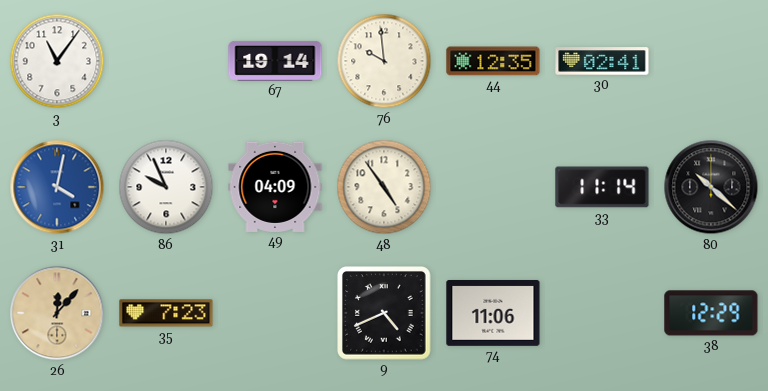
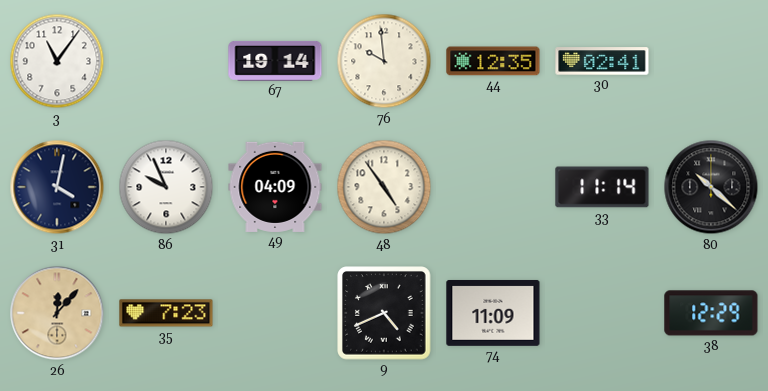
31 dial: blue -> navy (57, 187)
74: 11:06 -> 11:09 (493, 313)
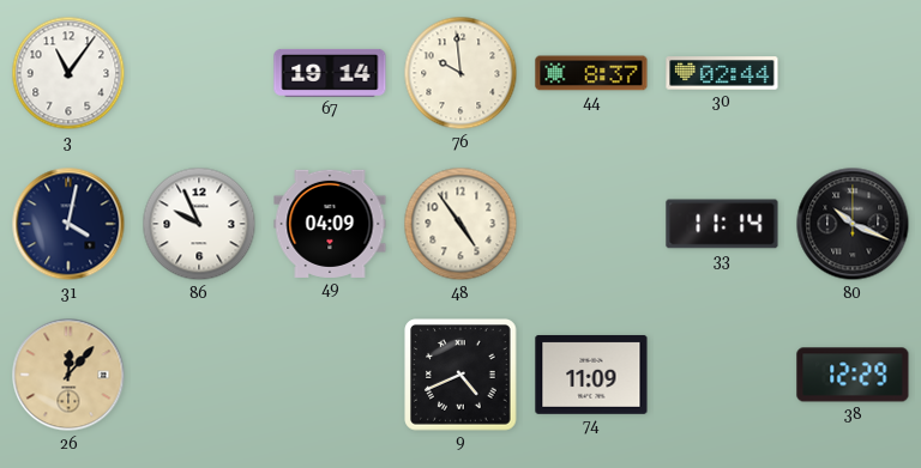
44: 12:35 -> 8:37 (591, 73)
30: 02:41 -> 02:44 (722, 73)
80: 10:22 -> 10:19 (853, 224)
35: 7:23 -> none (166, 313)
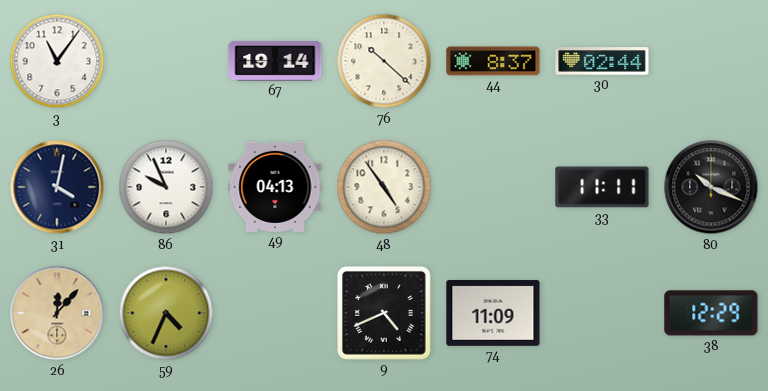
76: 9:59 -> 10:22 (384, 61)
49: 04:09 -> 04:13 (275, 187)
33: 11:14 -> 11:11 (602, 187)
59: none -> 4:34 (166, 313)
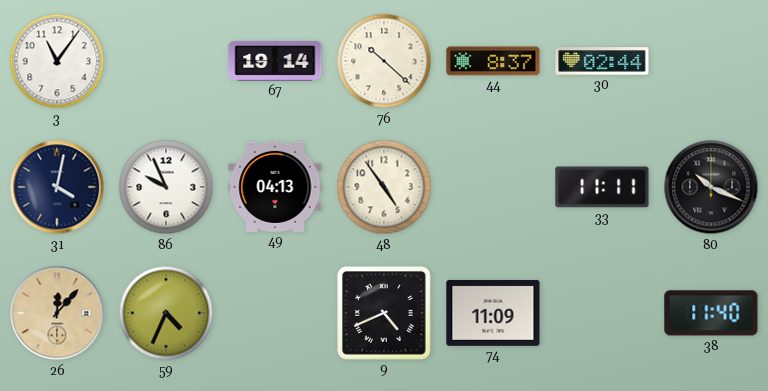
38: 12:29 -> 11:40 (711, 313)
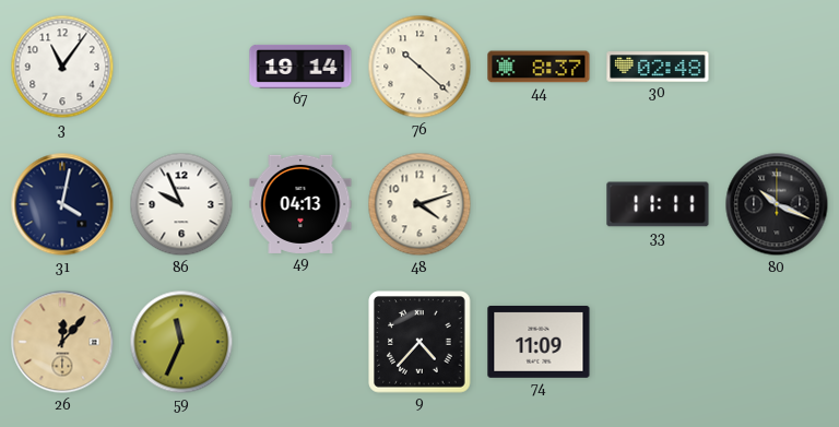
30: 02:44 -> 02:48 (658, 67)
48: 4:54 -> 4:12 (419, 204)
59: 4:34 -> 11:34 (181, 342)
9: 4:41 -> 4:37 (419, 342)
38: 11:40 -> none (711, 313)
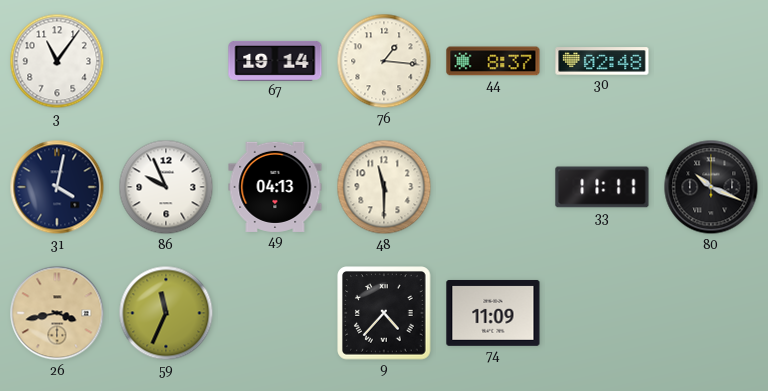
76: 10:22 -> 1:16 (384, 61)
48: 4:12 -> 11:30 (384, 187)
26: 12:07 -> 3:43 (57, 313)
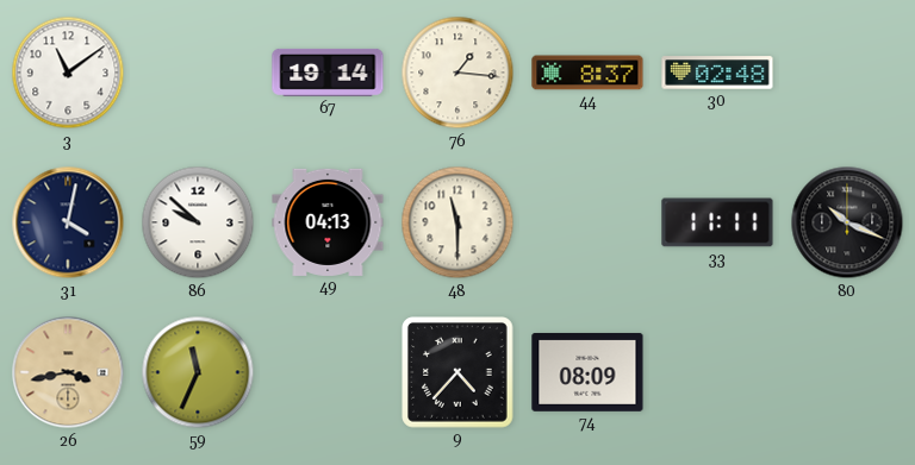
3: 11:06 -> 11:09 (68, 73)
86: 9:56 -> 9:52 (198, 222)
74: 11:09 -> 08:09 (587, 372)
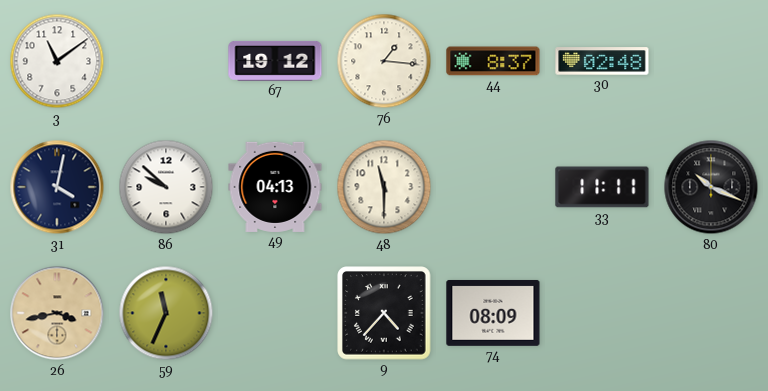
67: 19:14 -> 19:12 (275, 61)
